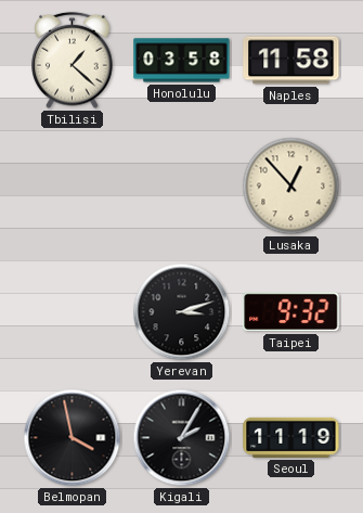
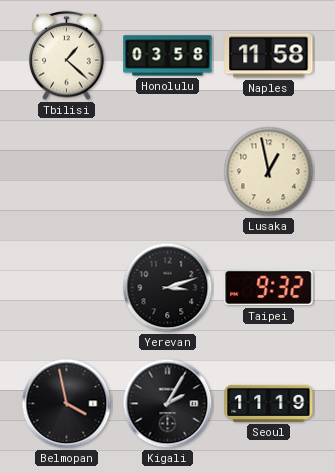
Lusaka: 12:53 -> 12:58 (269, 172)
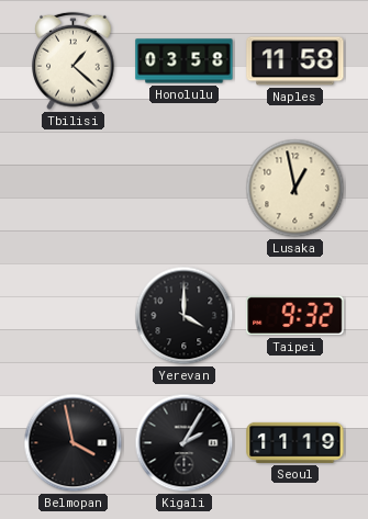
Yerevan: 3:12 -> 4:00 (185, 316)
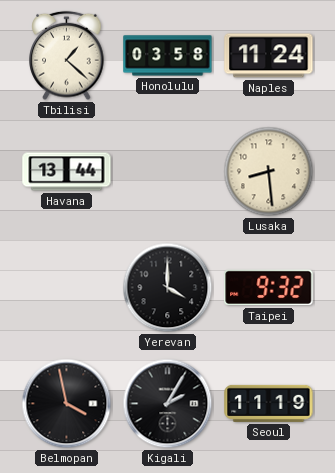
Naples: 11:58 -> 11:24 (269, 56)
Havana: none -> 13:44 (67, 172)
Lusaka: 12:58 -> 8:29 (269, 172)
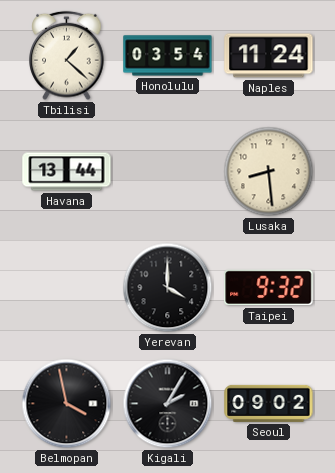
Honolulu: 03:58 -> 03:54 (168, 56)
Seoul: 11:19 -> 09:02 (269, 403)
